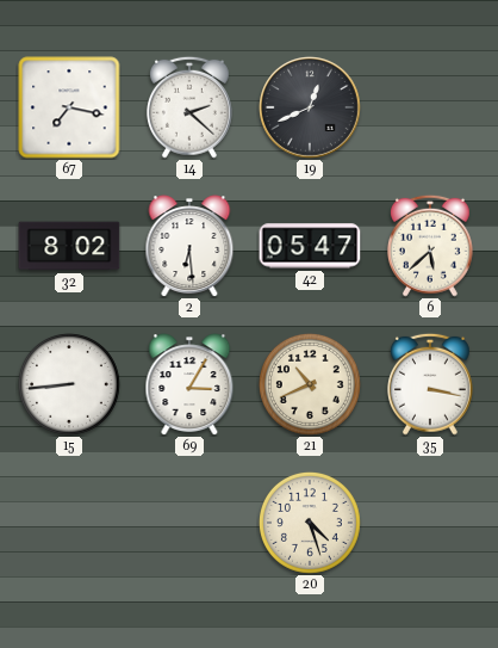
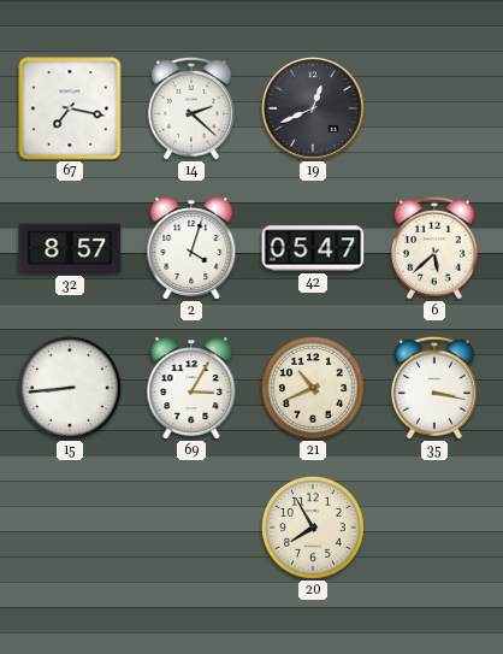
32: 8:02 -> 8:57 (70, 248)
2: 6:29 -> 4:03 (191, 248)
20: 4:27 -> 7:55 (313, 528)
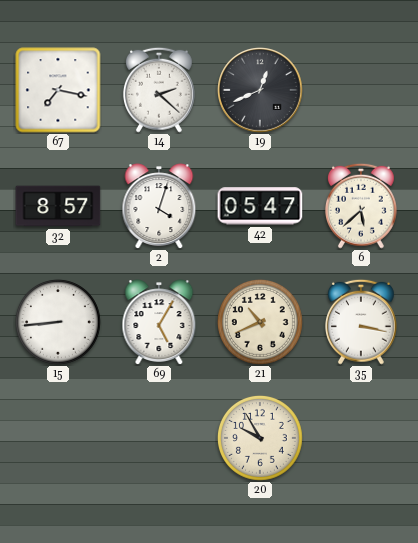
69: 3:05 -> 5:05 (159, 322)
20: 7:55 -> 9:55 (260, 438)
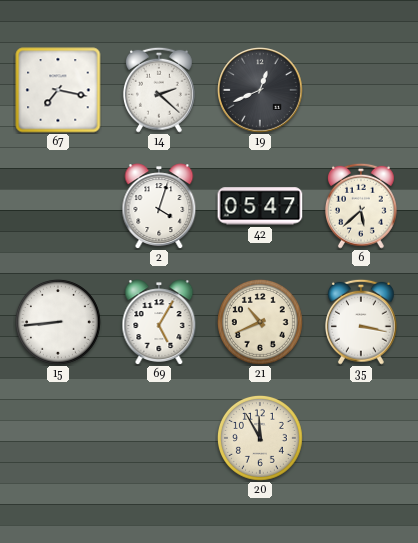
32: 8:57 -> none (58, 206)
20: 9:55 -> 11:55 (260, 438)
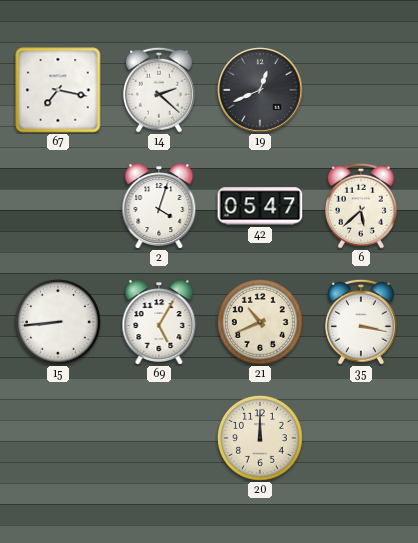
20: 11:55 -> 12:00 (260, 438)
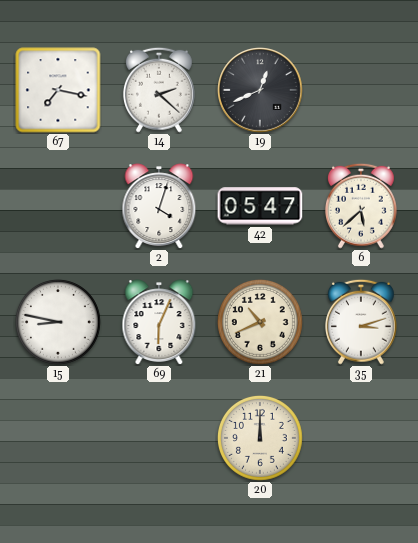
15: 8:44 -> 8:47 (58, 322)
69: 5:05 -> 6:04 (159, 322)
35: 3:17 -> 3:12 (361, 322)
